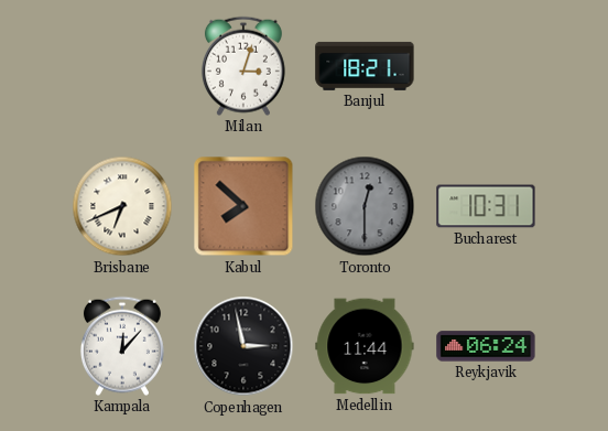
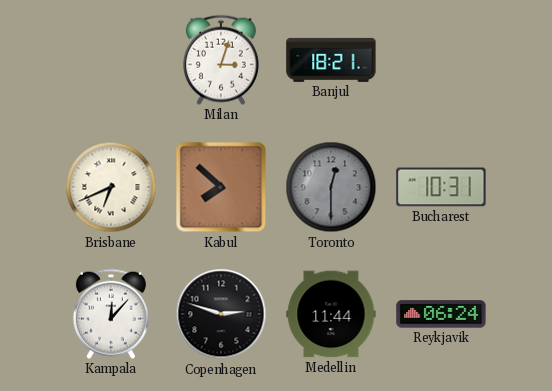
Copenhagen: 2:58 -> 2:48 (221, 314)
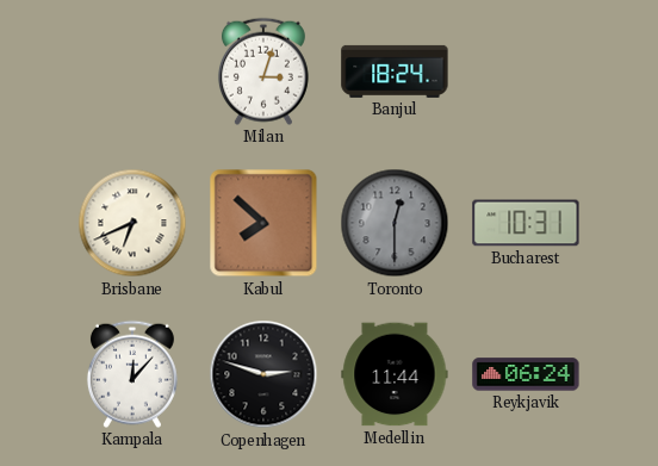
Banjul: 18:21 -> 18:24 (395, 72)
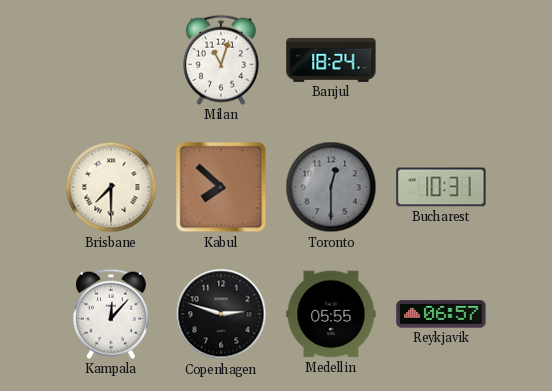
Milan: 3:03 -> 11:03 (221, 60)
Brisbane: 6:41 -> 7:30 (111, 187)
Medellin: 11:44 -> 05:55 (331, 314)
Reykjavik: 06:24 -> 06:57 (441, 314)
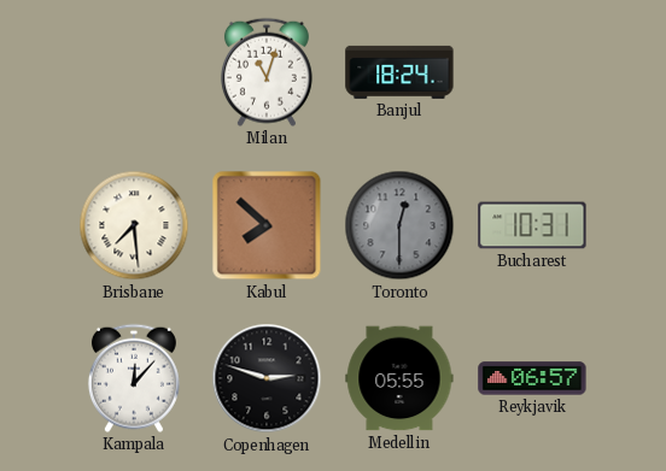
Brisbane: 7:30 -> 7:29 (134, 225)
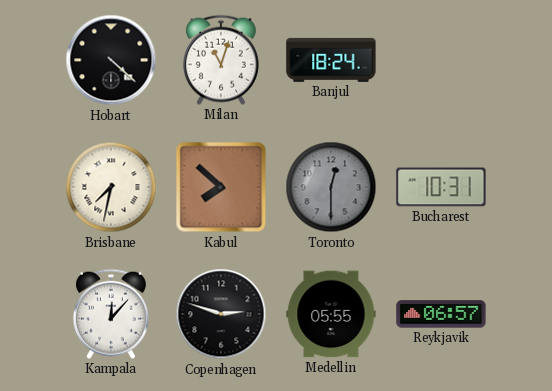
Hobart: none -> 4:22 (111, 60)
Brisbane: 7:29 -> 7:32 (111, 187)
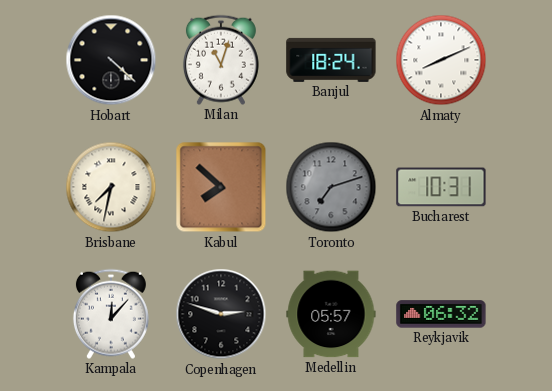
Almaty: none -> 8:11 (441, 60)
Toronto: 12:30 -> 7:12 (331, 187)
Medellin: 05:55 -> 05:57 (331, 314)
Reykjavik: 06:57 -> 06:32 (441, 314)
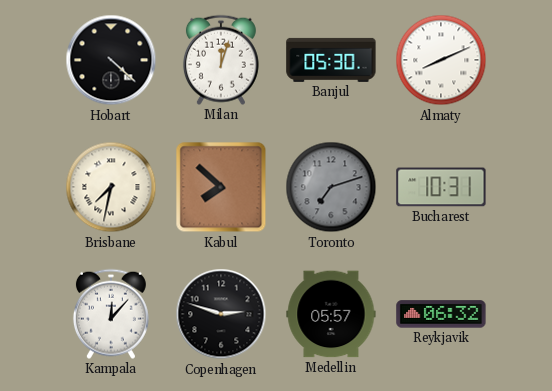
Milan: 11:03 -> 12:03 (221, 60)
Banjul: 18:24 -> 05:30 (331, 60)
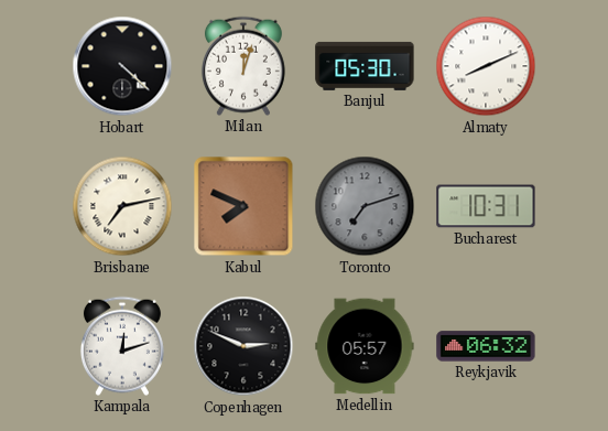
Brisbane: 7:32 -> 7:13 (122, 206)
Kabul: 7:52 -> 7:49 (243, 206)
Kampala: 12:07 -> 12:12 (122, 346)
Copenhagen: 2:48 -> 2:49 (243, 346)
